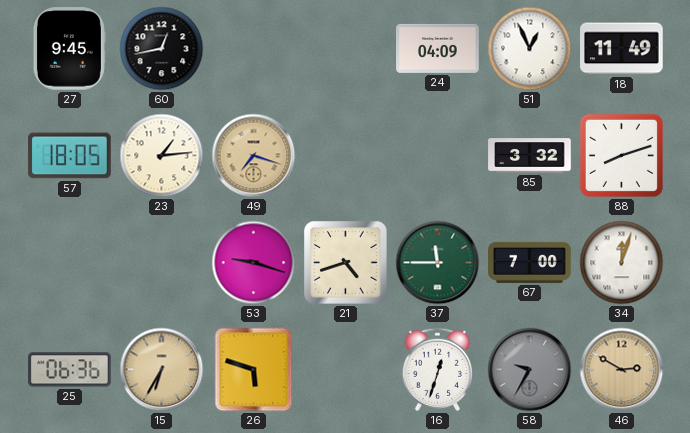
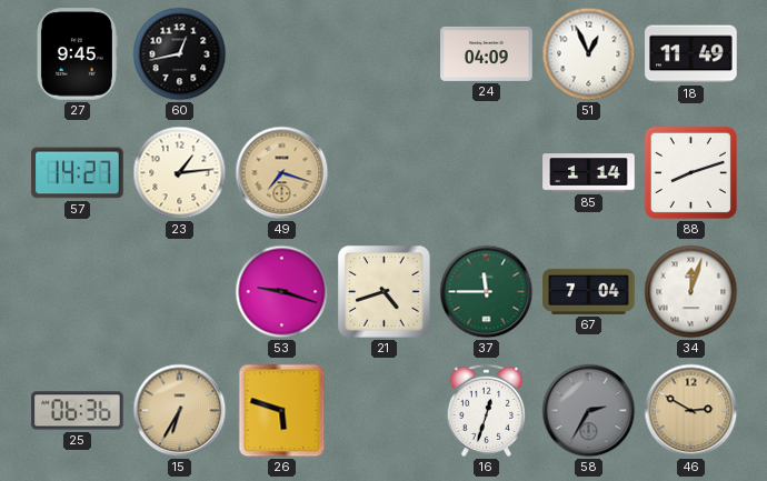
57: 18:05 -> 14:27 (78, 173)
85: 3:32 -> 1:14 (589, 173)
67: 7:00 -> 7:04 (589, 291)
58: 9:35 -> 2:35 (589, 411)
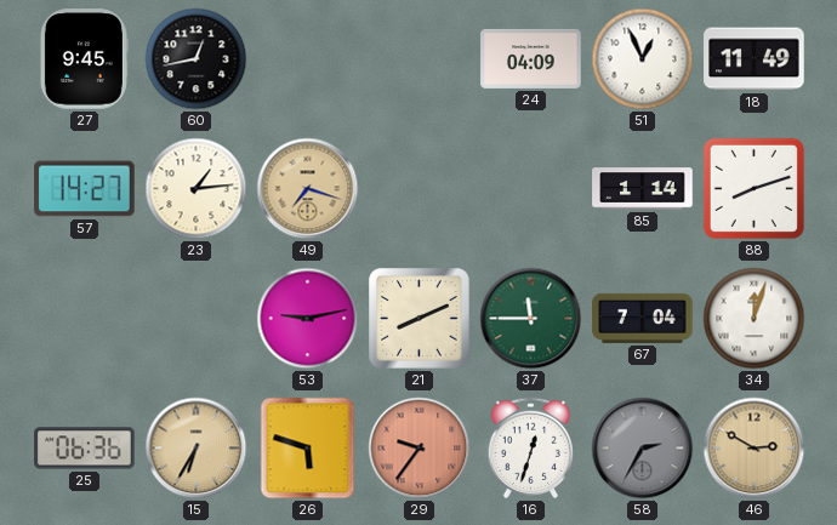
53: 9:18 -> 9:13 (308, 319)
21: 4:42 -> 8:11 (420, 319)
29: none -> 9:36 (420, 449)
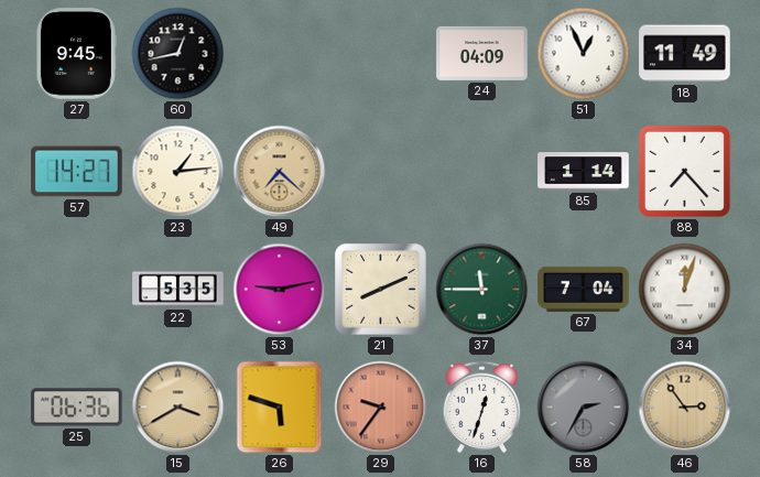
49: 7:18 -> 7:22 (280, 172)
88: 8:12 -> 7:23 (684, 171)
22: none -> 5:35 (178, 290)
15: 6:35 -> 3:40 (178, 408)
46: 2:50 -> 2:54 (685, 408)
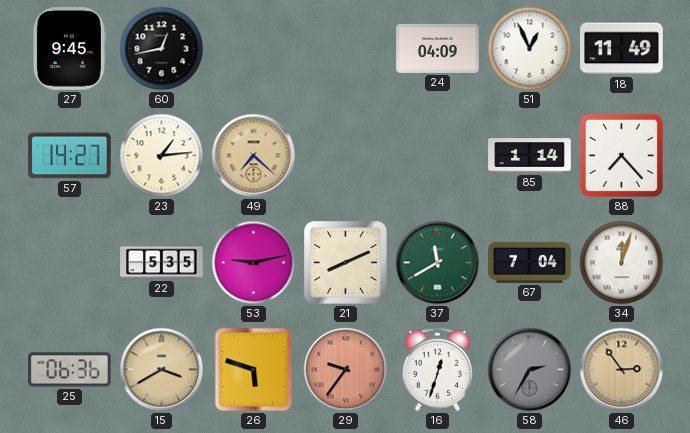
37: 11:45 -> 11:40 (438, 263)
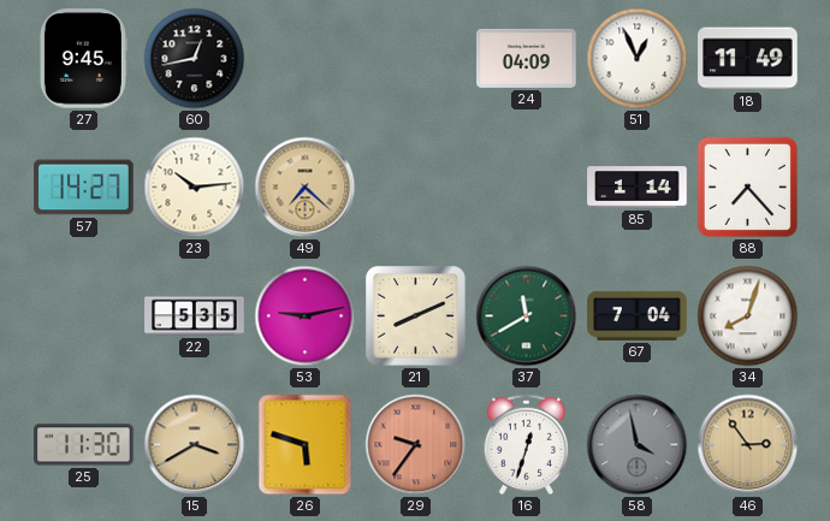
23: 1:14 -> 10:14 (195, 188)
34: 12:03 -> 8:03 (748, 316)
25: 06:36 -> 11:30 (84, 445)
58: 2:35 -> 3:58 (638, 445)
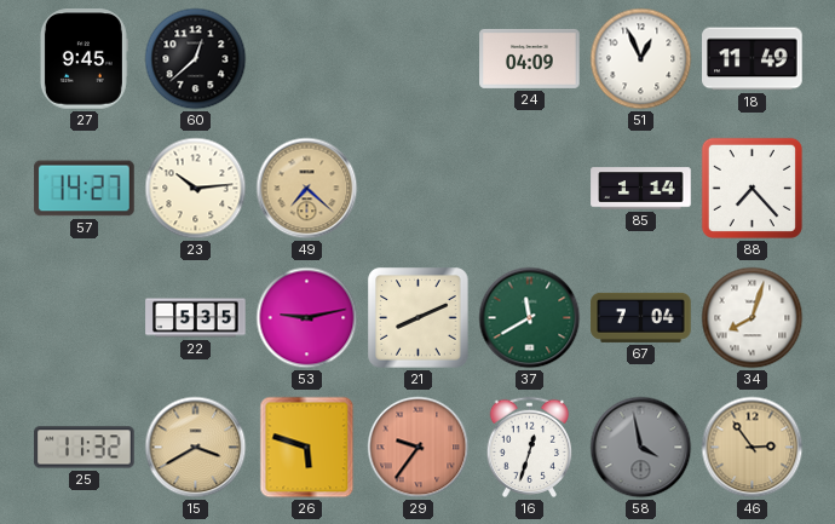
60: 12:43 -> 12:38 (196, 59)
25: 11:30 -> 11:32 (85, 448)
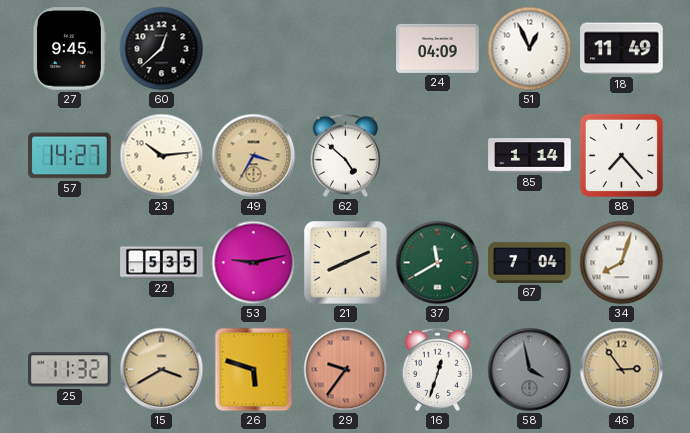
49: 7:22 -> 3:35 (254, 156)
62: none -> 4:52 (345, 155)
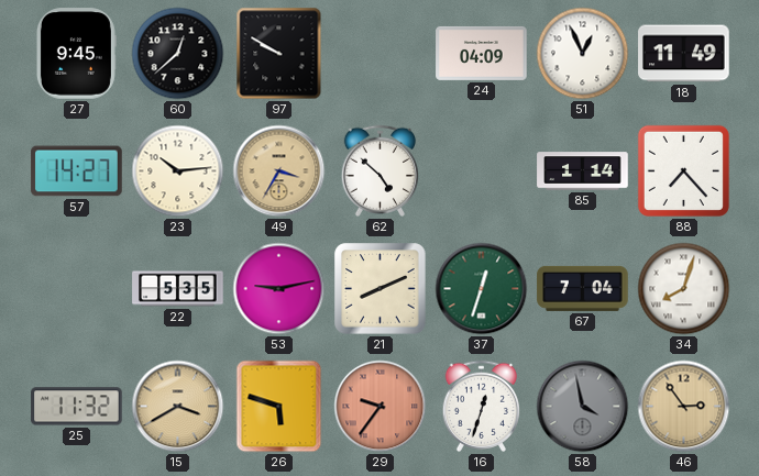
97: none -> 9:50 (279, 54)
37: 11:40 -> 12:33 (482, 289)
